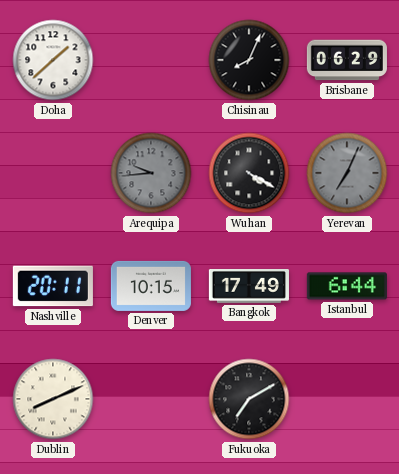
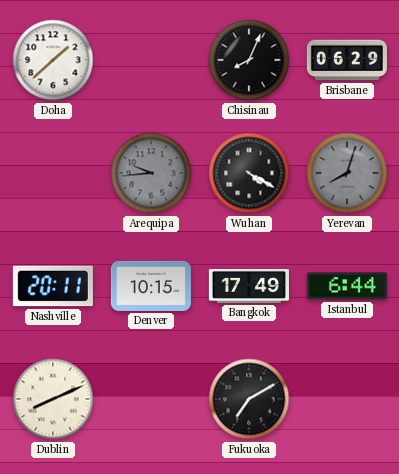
Yerevan: 7:04 -> 8:03 (347, 173)
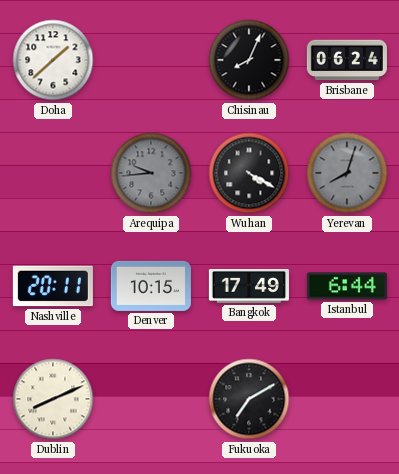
Brisbane: 06:29 -> 06:24 (347, 60)
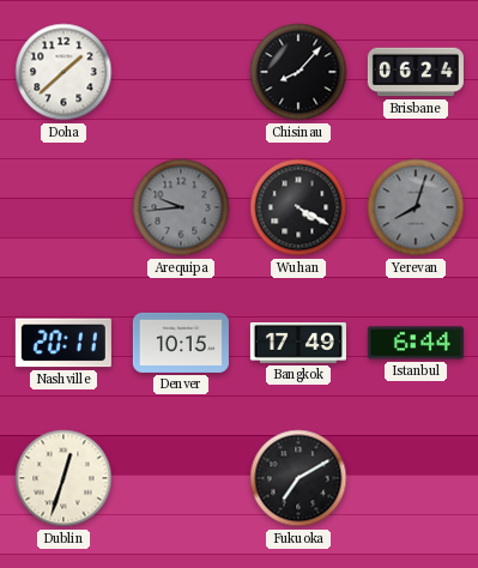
Chisinau: 8:04 -> 8:07 (298, 72)
Dublin: 8:11 -> 12:33 (63, 478)
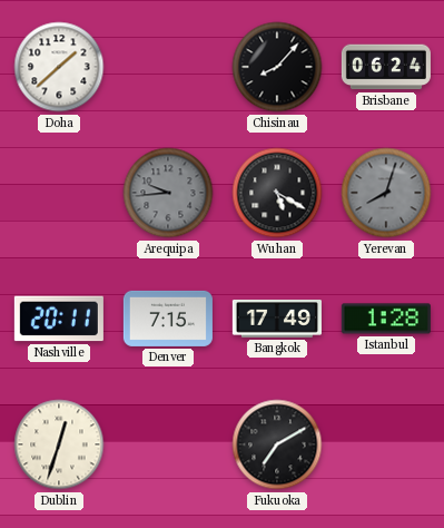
Wuhan: 4:20 -> 5:20 (277, 193)
Denver: 10:15 -> 7:15 (168, 319)
Istanbul: 6:44 -> 1:28 (386, 319)
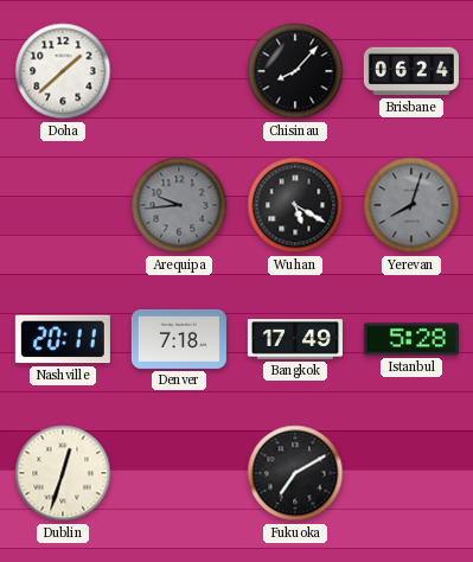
Denver: 7:15 -> 7:18 (179, 339)
Istanbul: 1:28 -> 5:28 (411, 339)
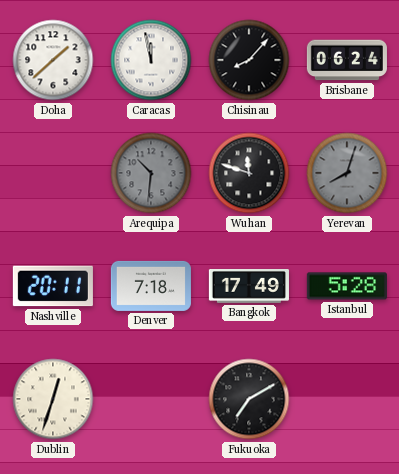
Caracas: none -> 11:58 (151, 60)
Arequipa: 9:44 -> 10:31 (151, 173)
Wuhan: 5:20 -> 11:48 (249, 173)
